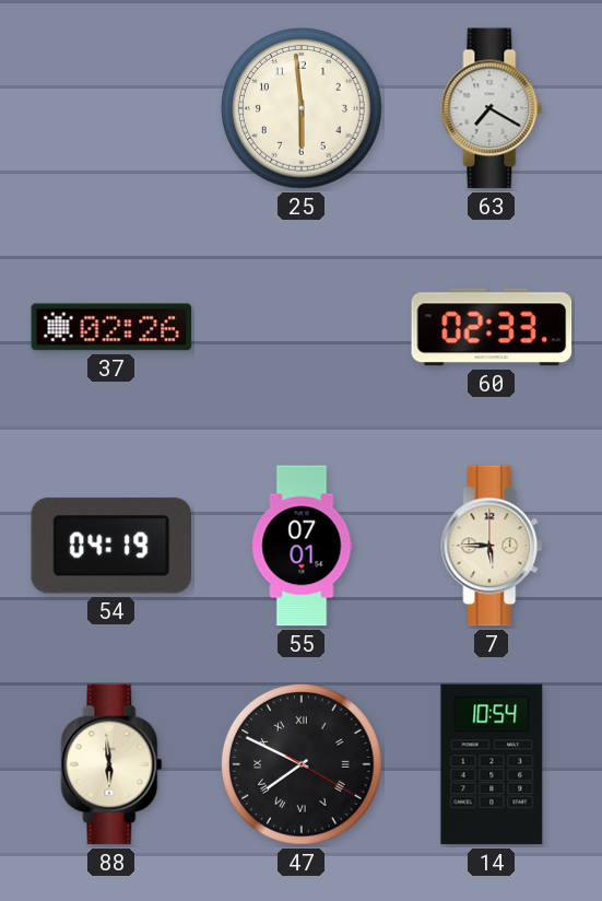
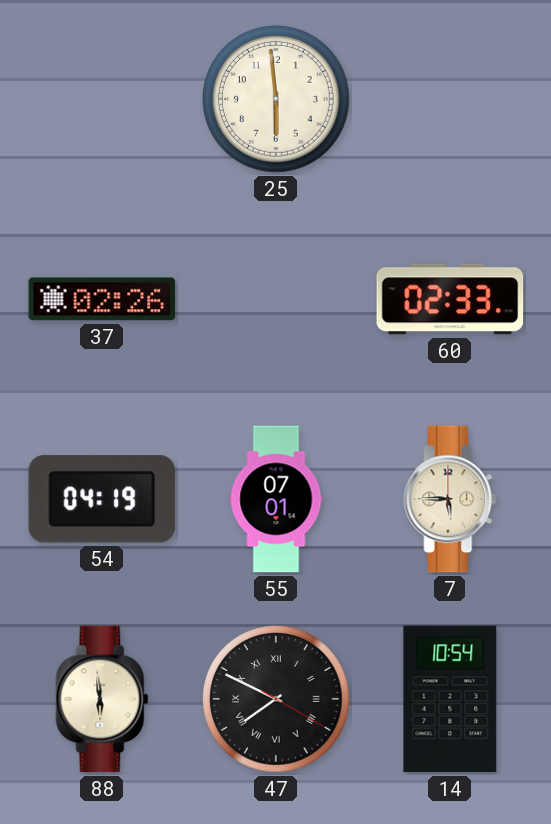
63: 7:20 -> none (492, 108)
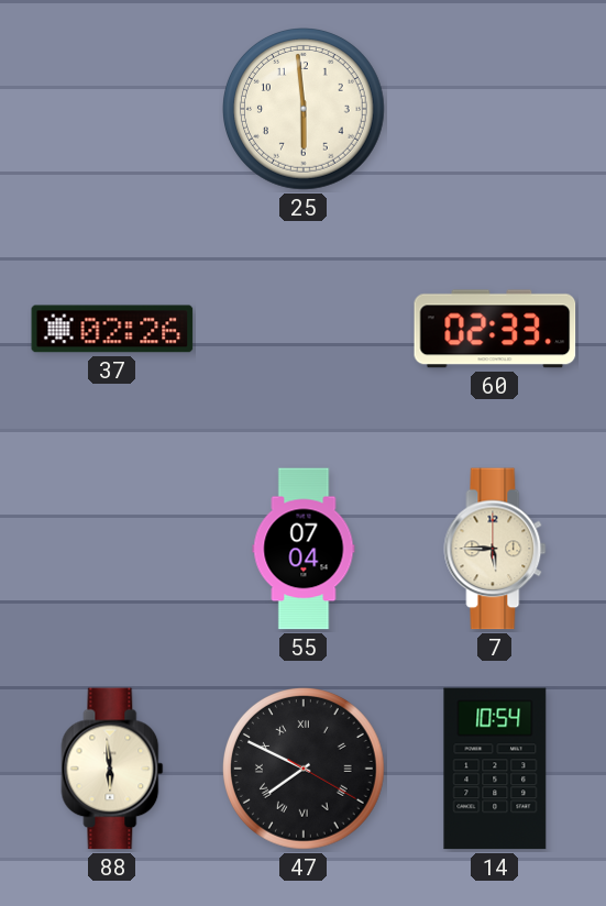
54: 04:19 -> none (102, 499)
55: 07:01 -> 07:04 (304, 549)
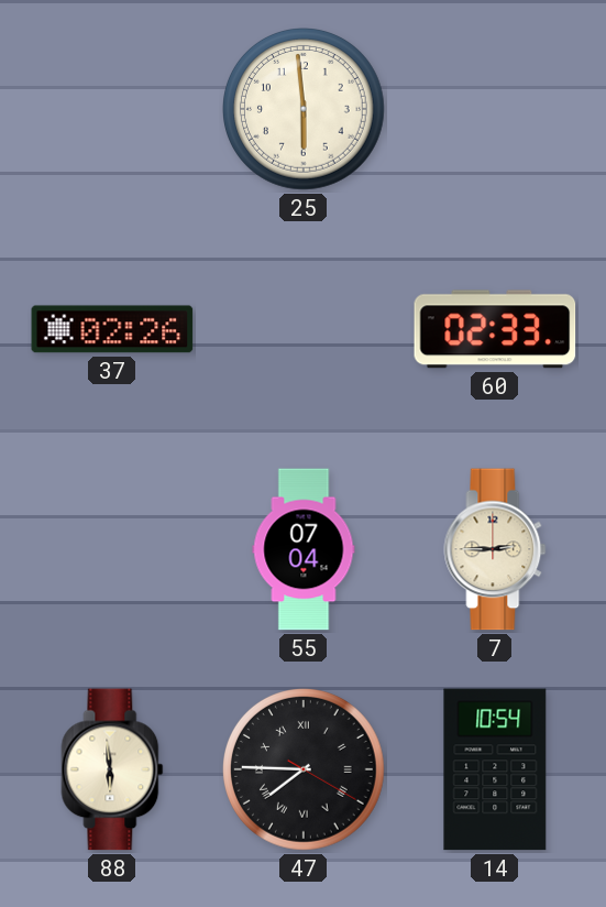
7: 5:45 -> 2:45 (495, 549)
47: 7:49 -> 7:45 (305, 771)
